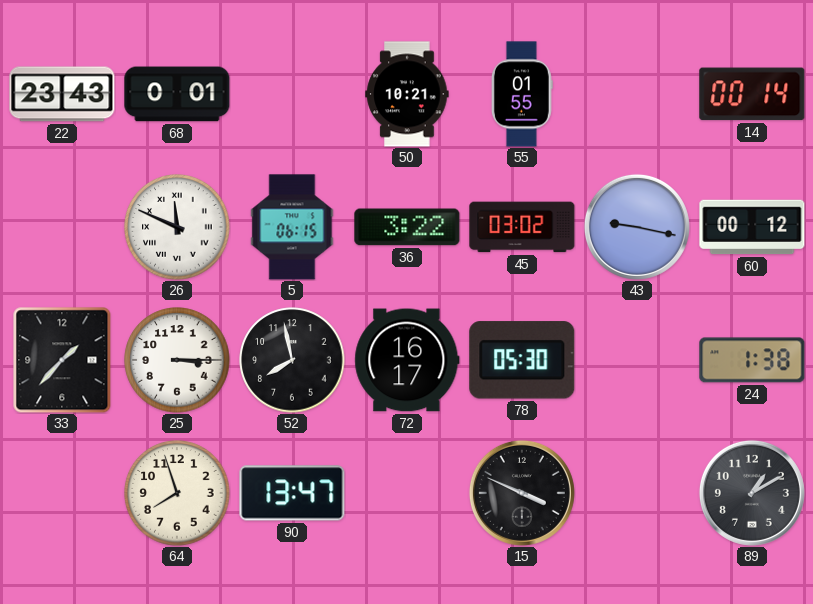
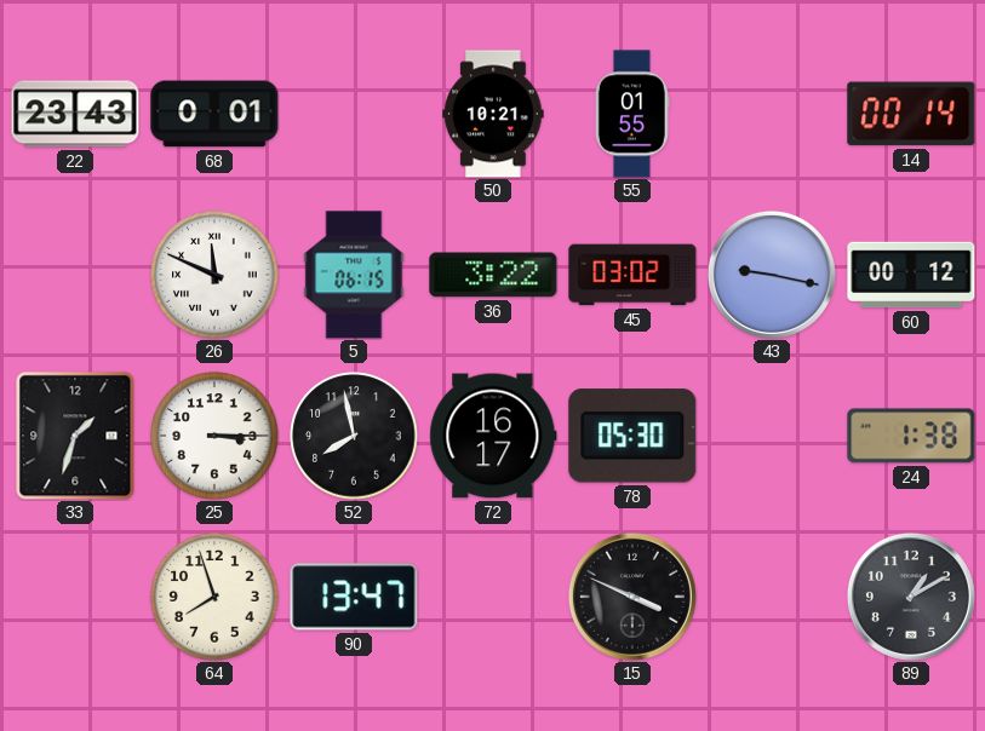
33: 1:37 -> 1:33 (75, 436)
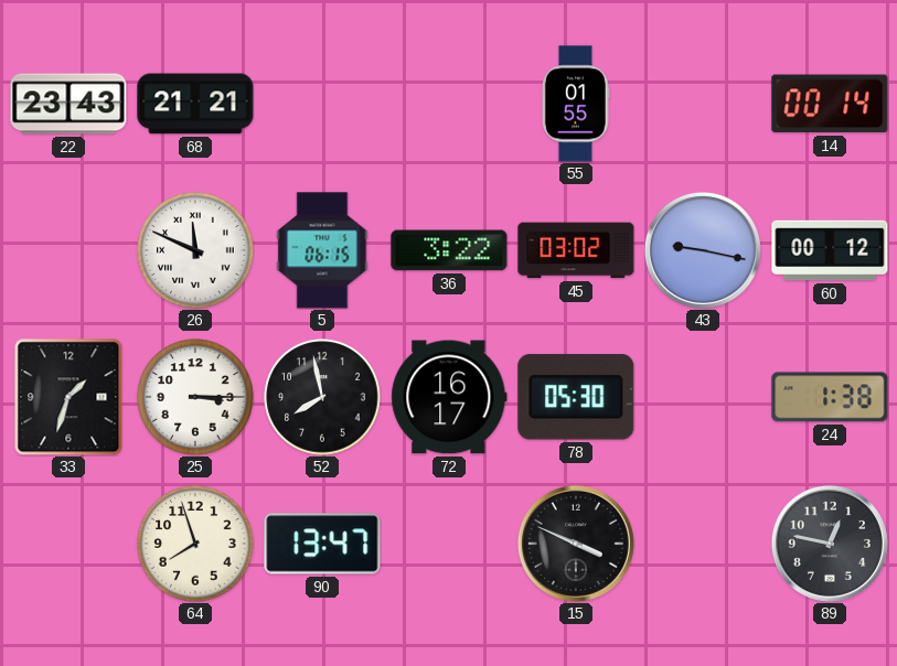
68: 0:01 -> 21:21 (195, 104)
50: 10:21 -> none (493, 114)
89: 1:10 -> 12:47 (830, 544)
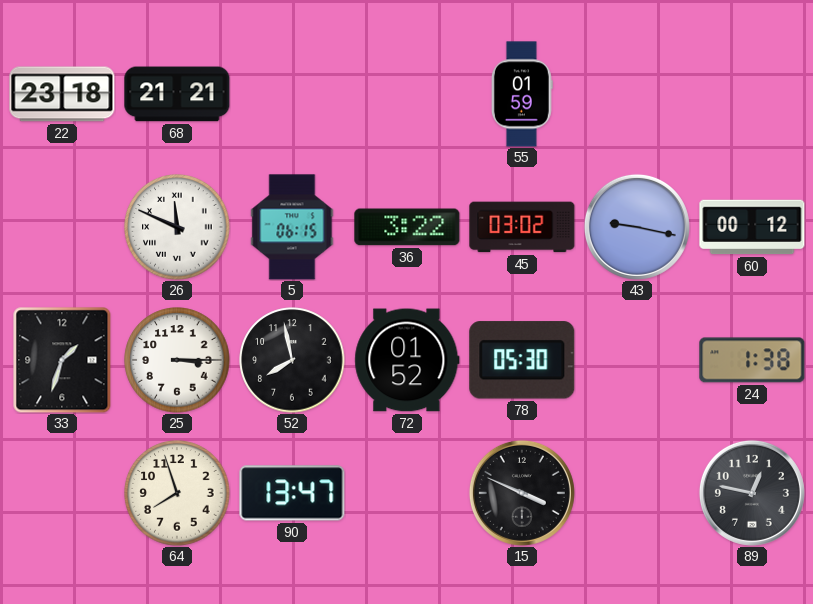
22: 23:43 -> 23:18 (62, 94)
55: 01:55 -> 01:59 (522, 94)
14: 00:14 -> none (830, 104)
72: 16:17 -> 01:52 (407, 360)
